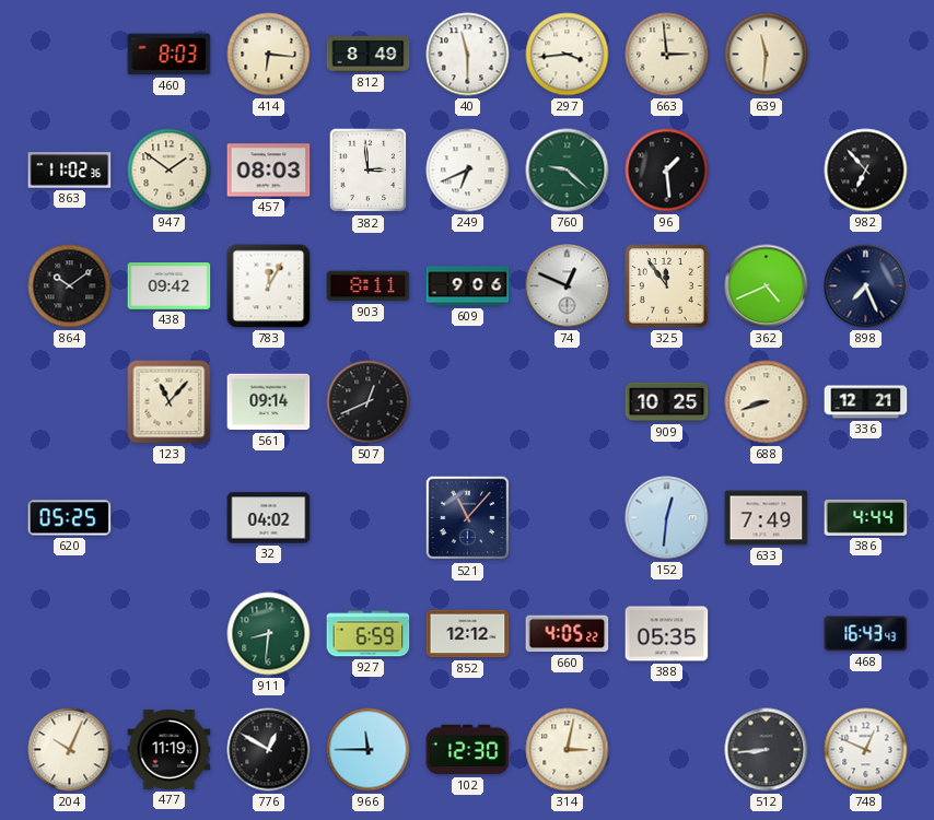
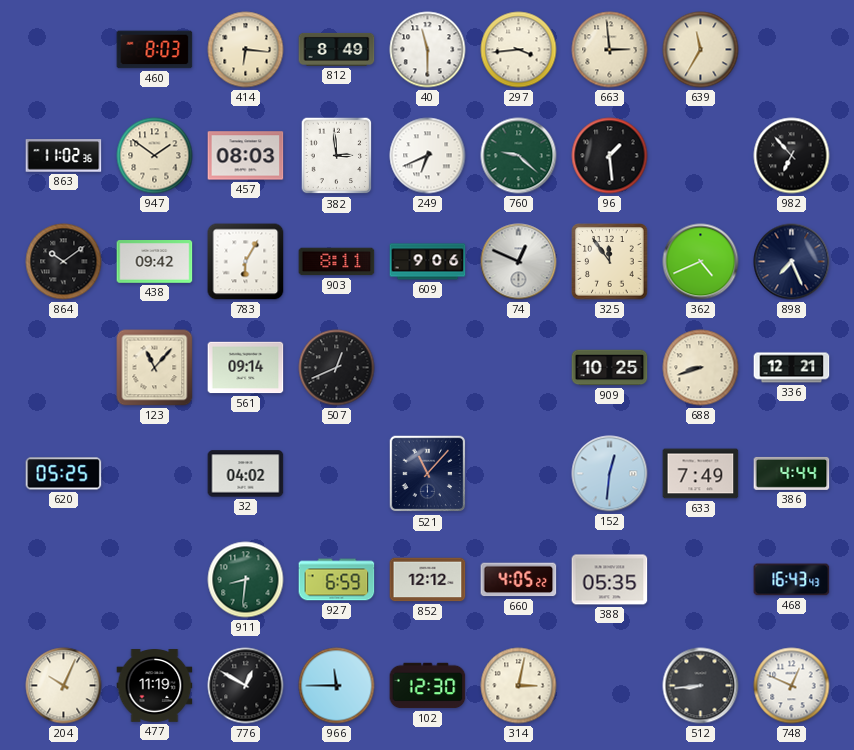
639: 11:31 -> 11:35 (701, 50)
783: 12:05 -> 6:05 (246, 262)
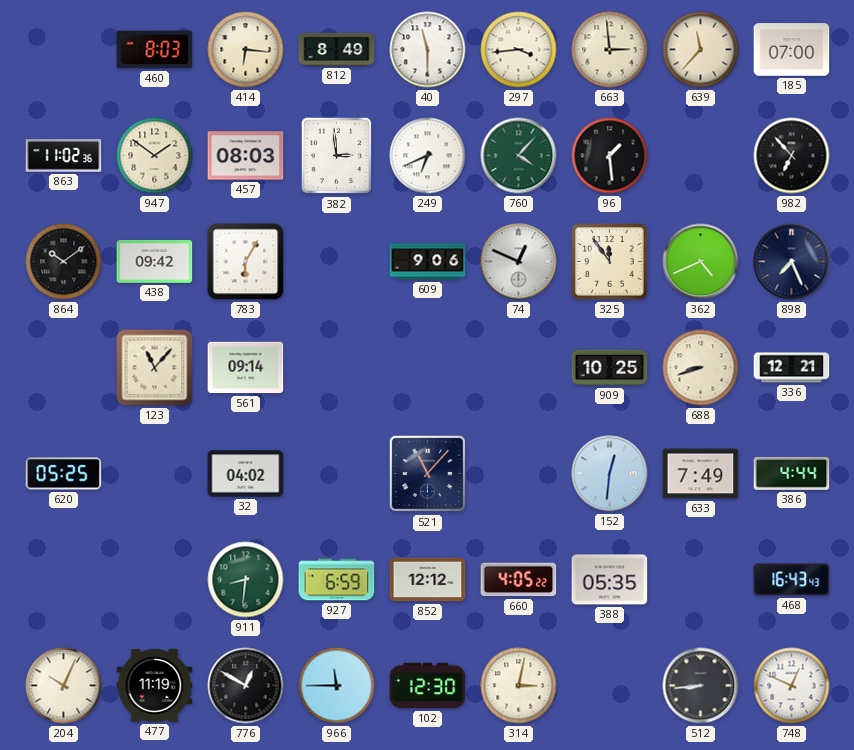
639: 11:35 -> 11:37 (701, 50)
185: none -> 07:00 (792, 50)
760: 9:22 -> 4:07 (519, 156)
903: 8:11 -> none (337, 262)
507: 12:41 -> none (337, 368)
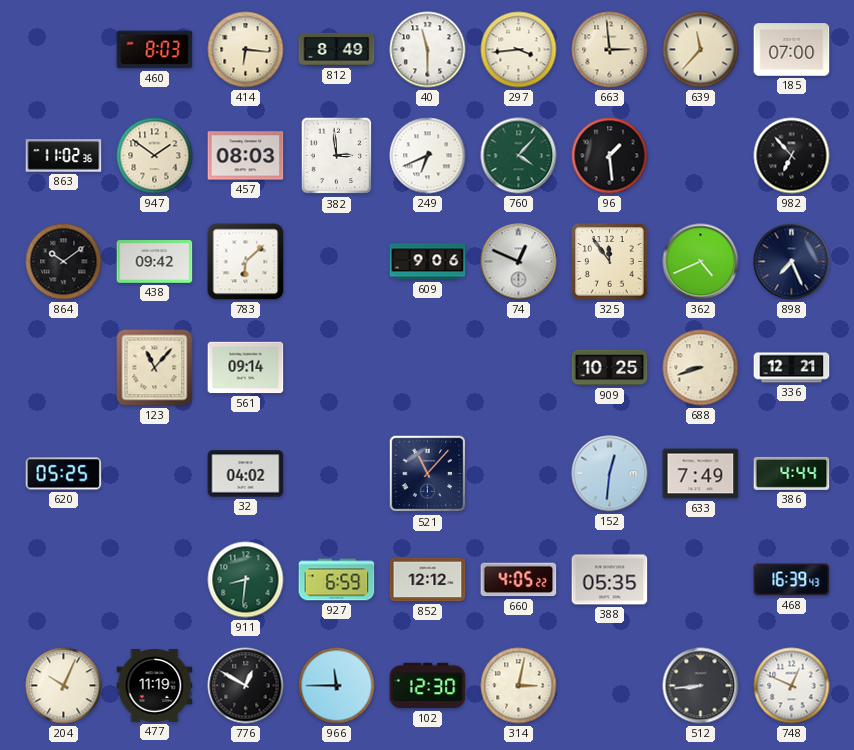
783: 6:05 -> 6:08 (246, 262)
468: 16:43 -> 16:39 (792, 580)
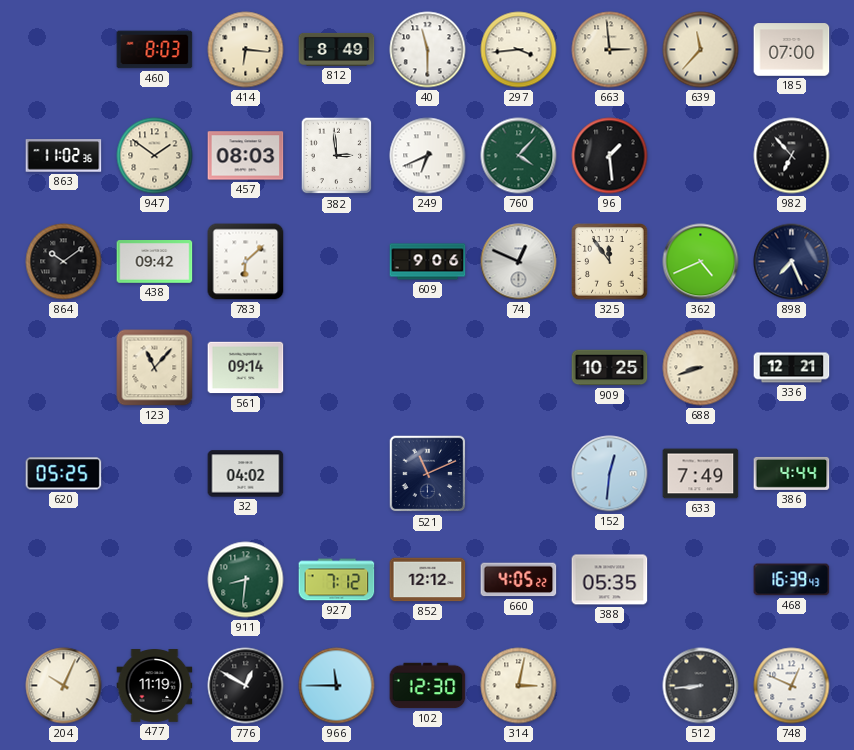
521: 11:07 -> 11:11 (428, 474)
927: 6:59 -> 7:12 (337, 580)
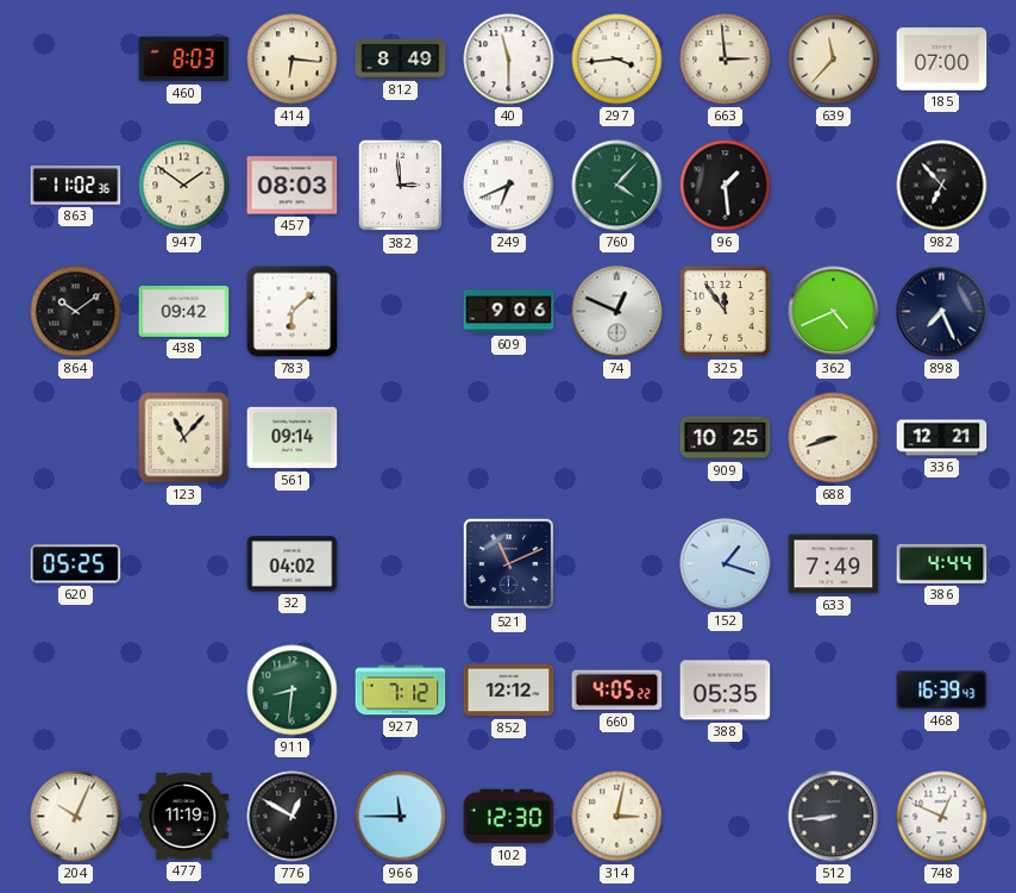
152: 12:31 -> 1:18 (726, 564)
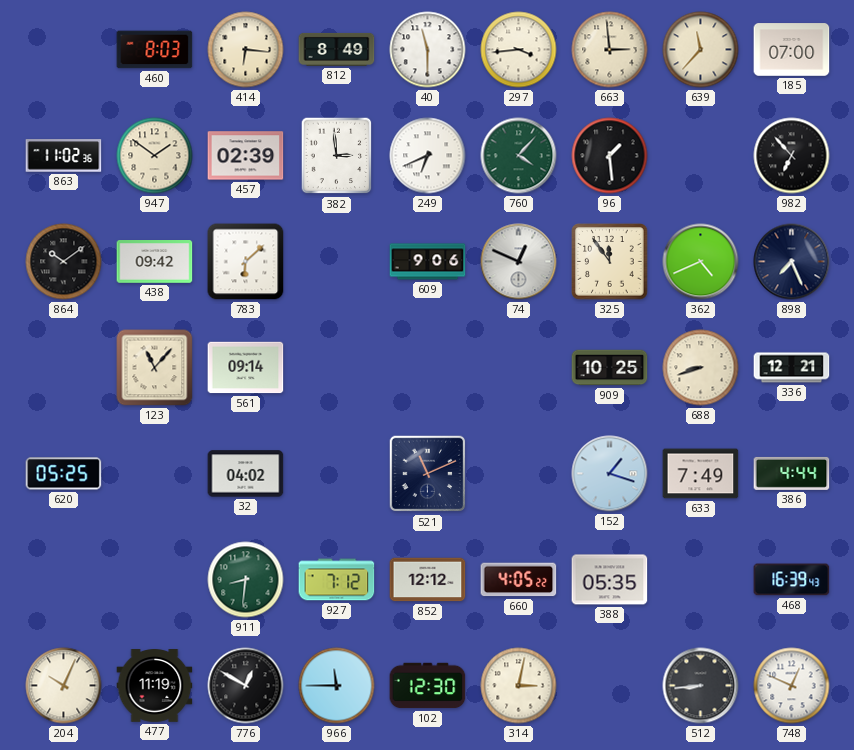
457: 08:03 -> 02:39 (246, 156)
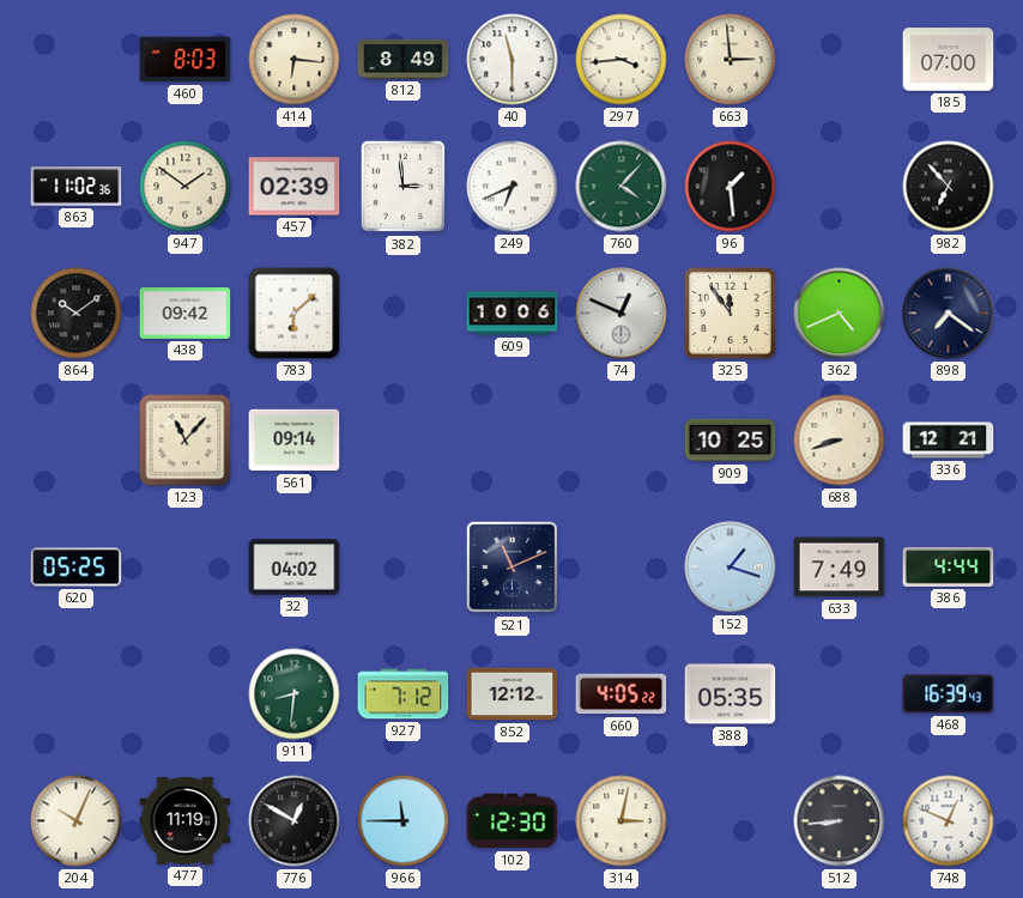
639: 11:37 -> none (701, 50)
609: 9:06 -> 10:06 (513, 314)
898: 7:26 -> 7:21 (949, 314)
